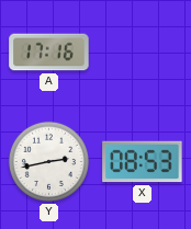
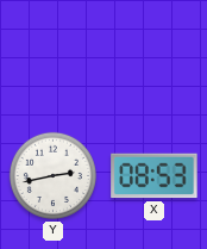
A: 17:16 -> none (49, 53)
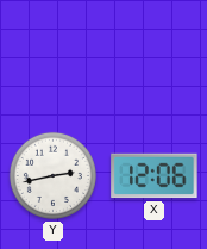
X: 08:53 -> 12:06 (155, 176)
